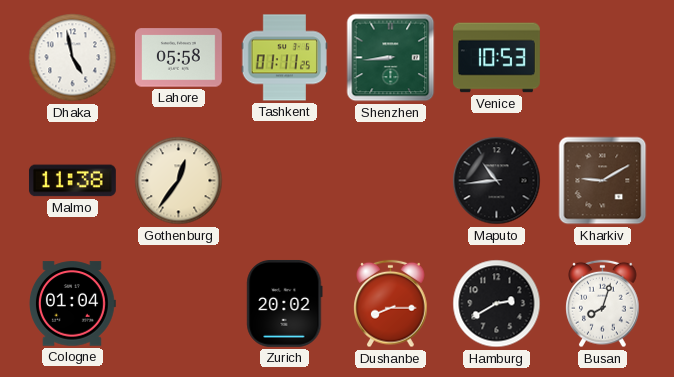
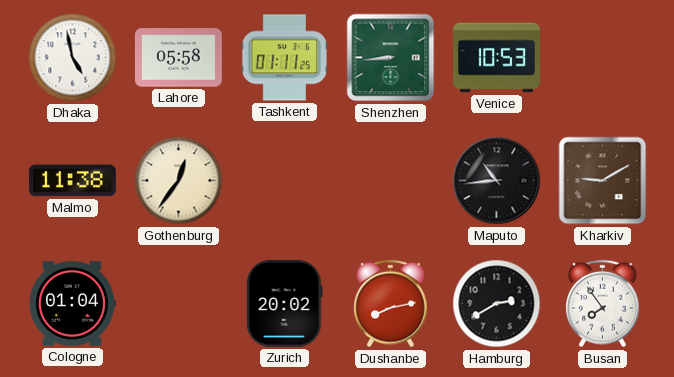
Dushanbe: 8:15 -> 8:13 (391, 304)
Busan: 8:03 -> 7:54 (603, 304)
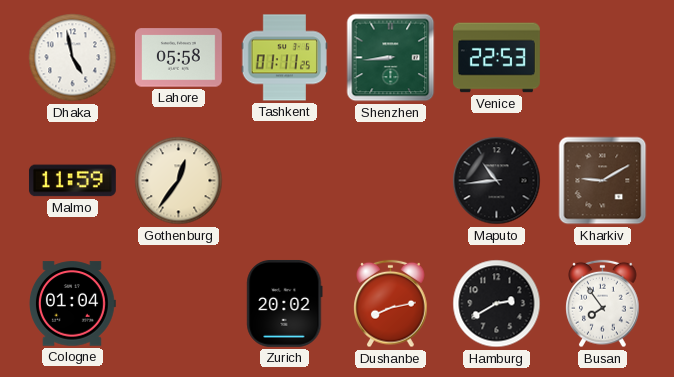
Venice: 10:53 -> 22:53 (497, 58)
Malmo: 11:38 -> 11:59 (72, 181)
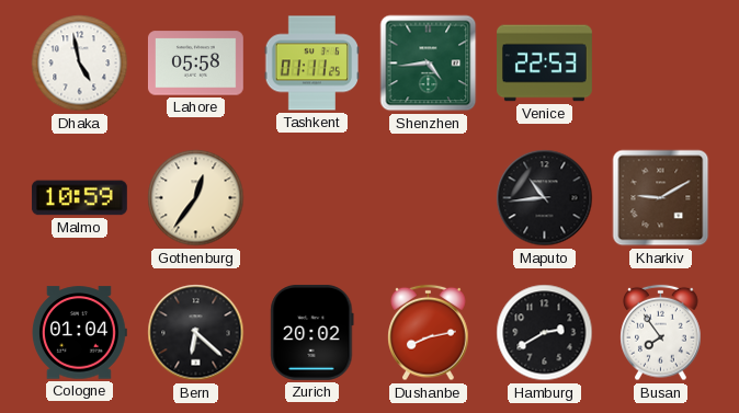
Shenzhen: 8:44 -> 4:44 (429, 64)
Malmo: 11:59 -> 10:59 (79, 198)
Bern: none -> 6:22 (196, 333)
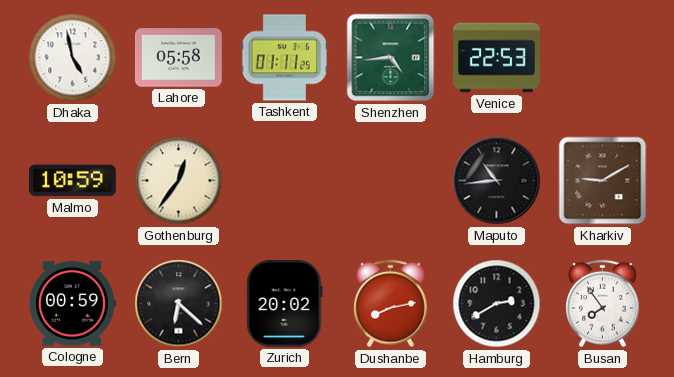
Cologne: 01:04 -> 00:59 (72, 304)
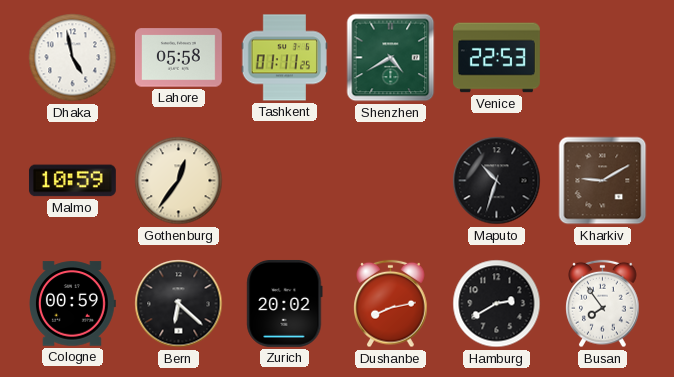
Shenzhen: 4:44 -> 4:40 (391, 58)
Maputo: 10:44 -> 10:33 (497, 181)
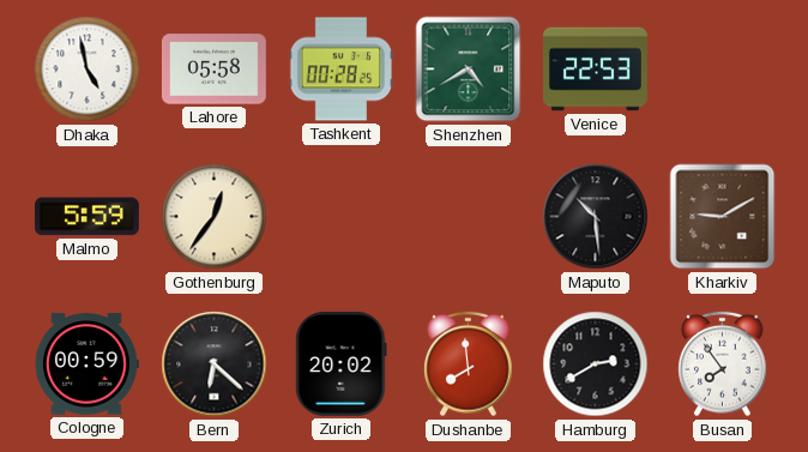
Tashkent: 01:11 -> 00:28 (342, 70)
Malmo: 10:59 -> 5:59 (86, 217)
Maputo: 10:33 -> 10:29 (596, 217)
Dushanbe: 8:13 -> 7:59 (469, 364)
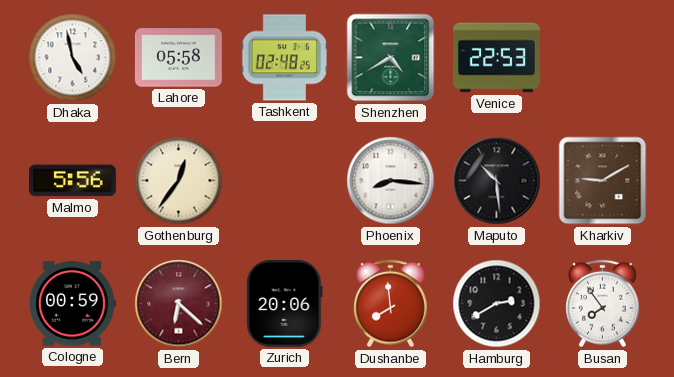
Tashkent: 00:28 -> 02:48 (285, 58)
Malmo: 5:59 -> 5:56 (72, 181)
Phoenix: none -> 8:16 (391, 181)
Bern dial: black -> burgundy (179, 304)
Zurich: 20:02 -> 20:06 (285, 303)
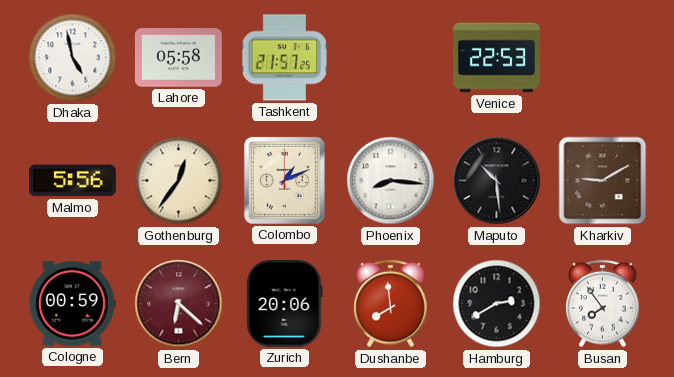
Tashkent: 02:48 -> 21:57 (285, 58)
Shenzhen: 4:40 -> none (391, 58)
Colombo: none -> 1:11 (284, 180)
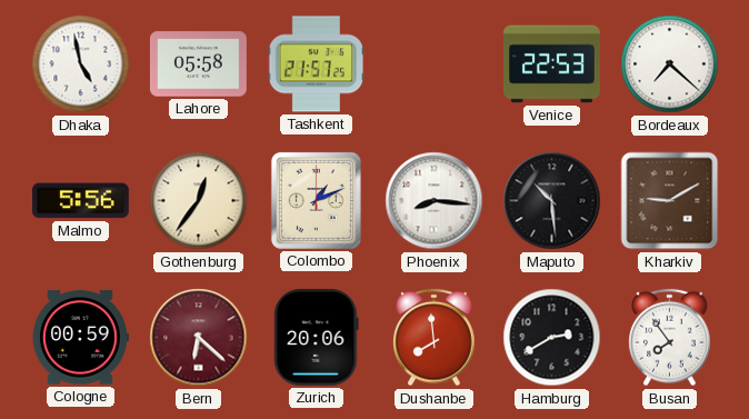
Bordeaux: none -> 7:22 (670, 64)
